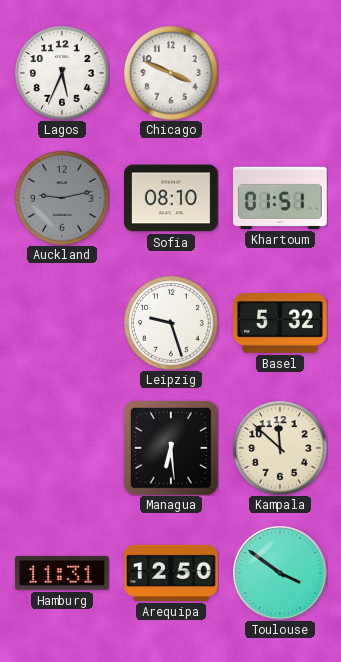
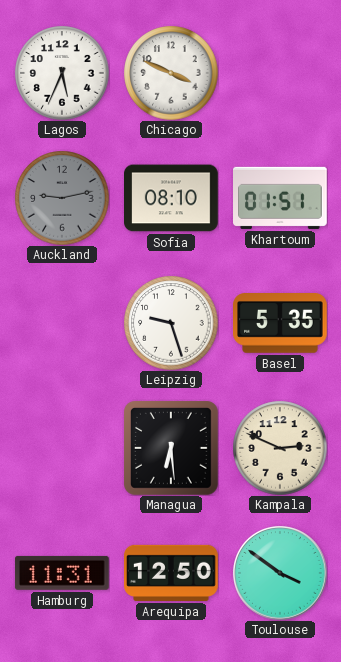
Basel: 5:32 -> 5:35 (281, 323)
Kampala: 11:52 -> 2:49 (280, 448)
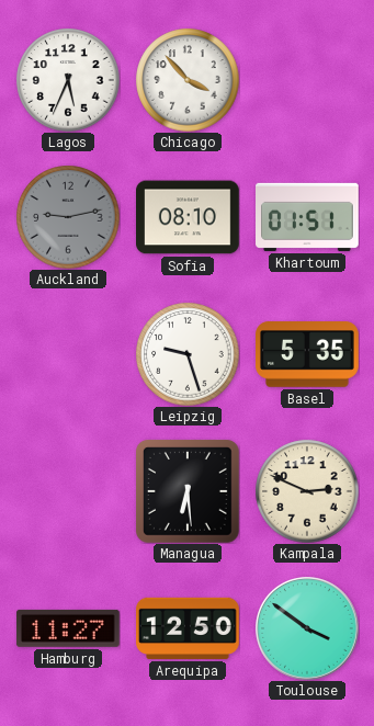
Chicago: 3:49 -> 3:53 (188, 80)
Hamburg: 11:31 -> 11:27 (68, 628)
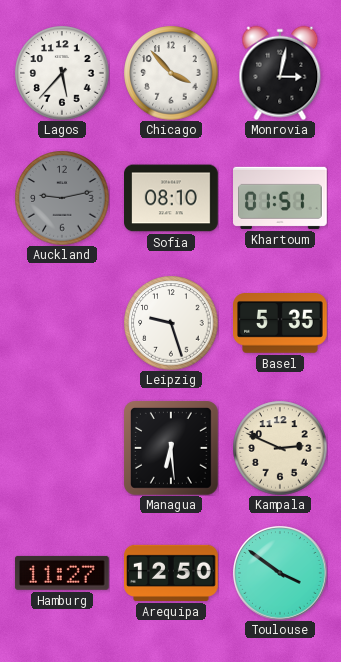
Lagos: 5:34 -> 5:37 (62, 73)
Monrovia: none -> 3:02 (280, 73)
